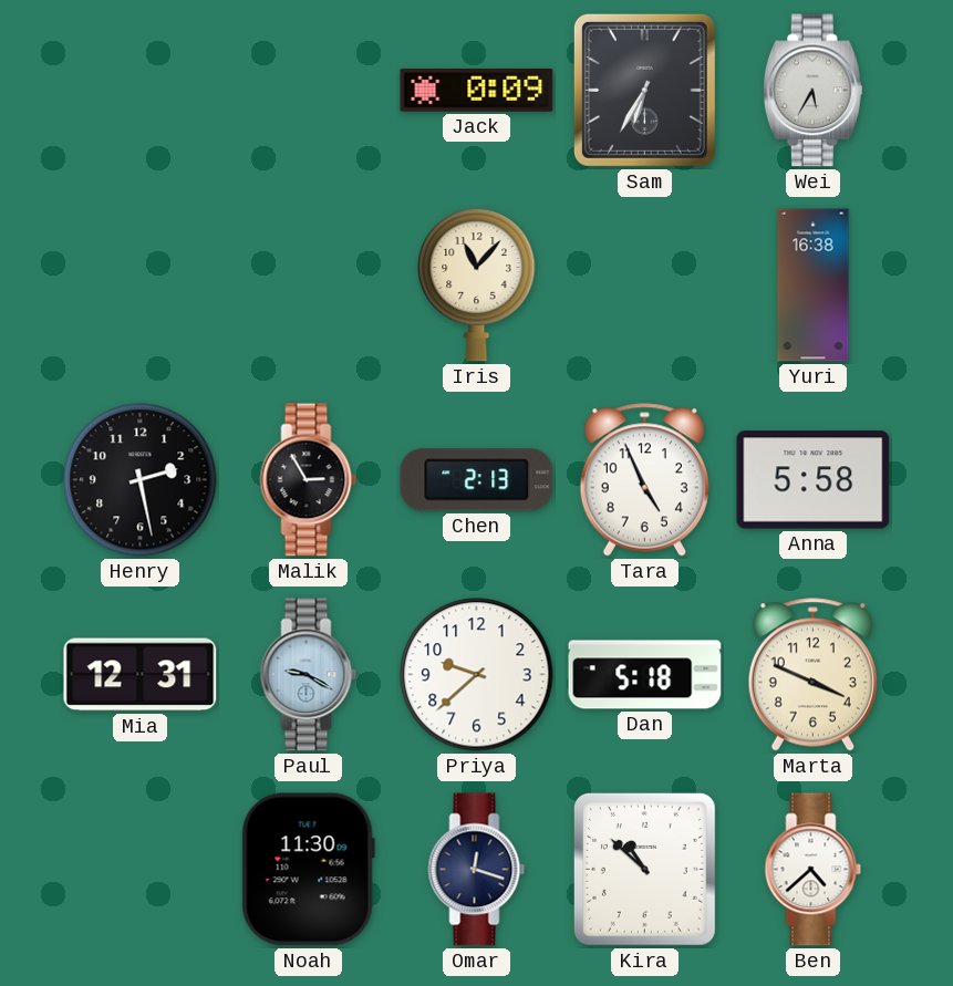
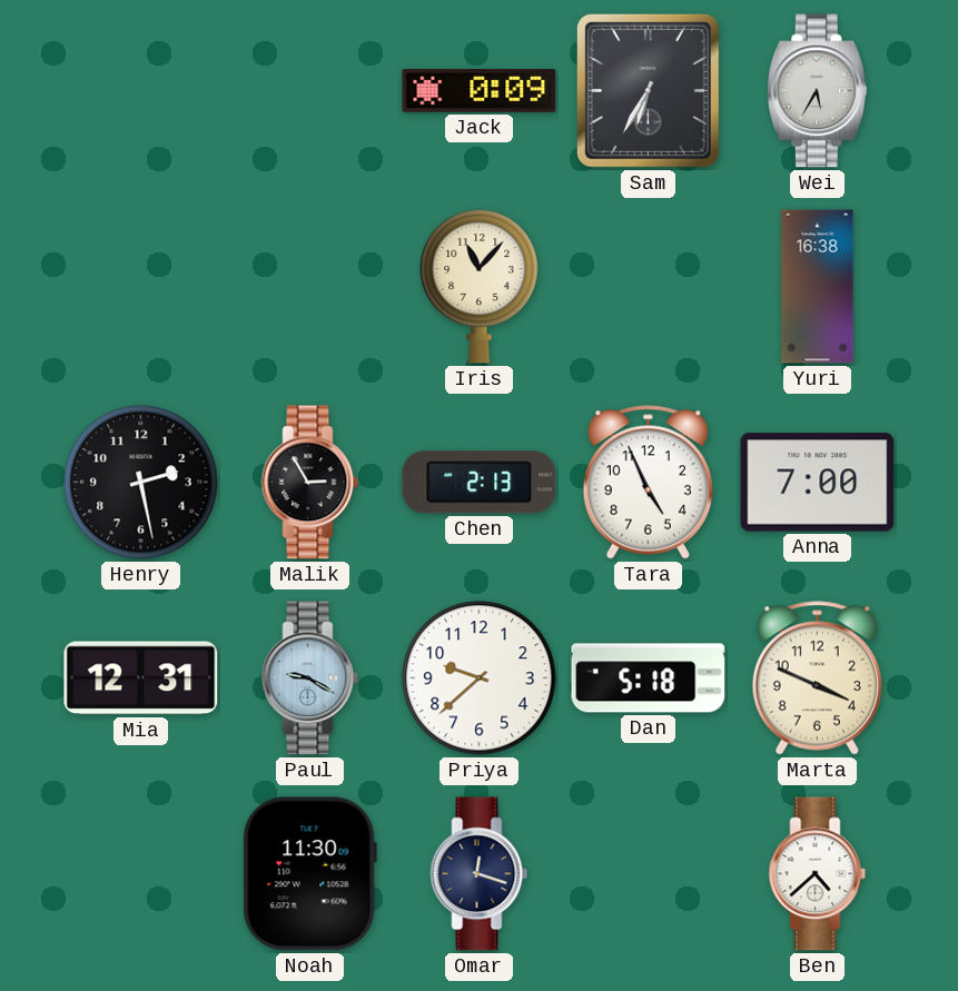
Anna: 5:58 -> 7:00 (818, 483)
Kira: 10:52 -> none (644, 869)
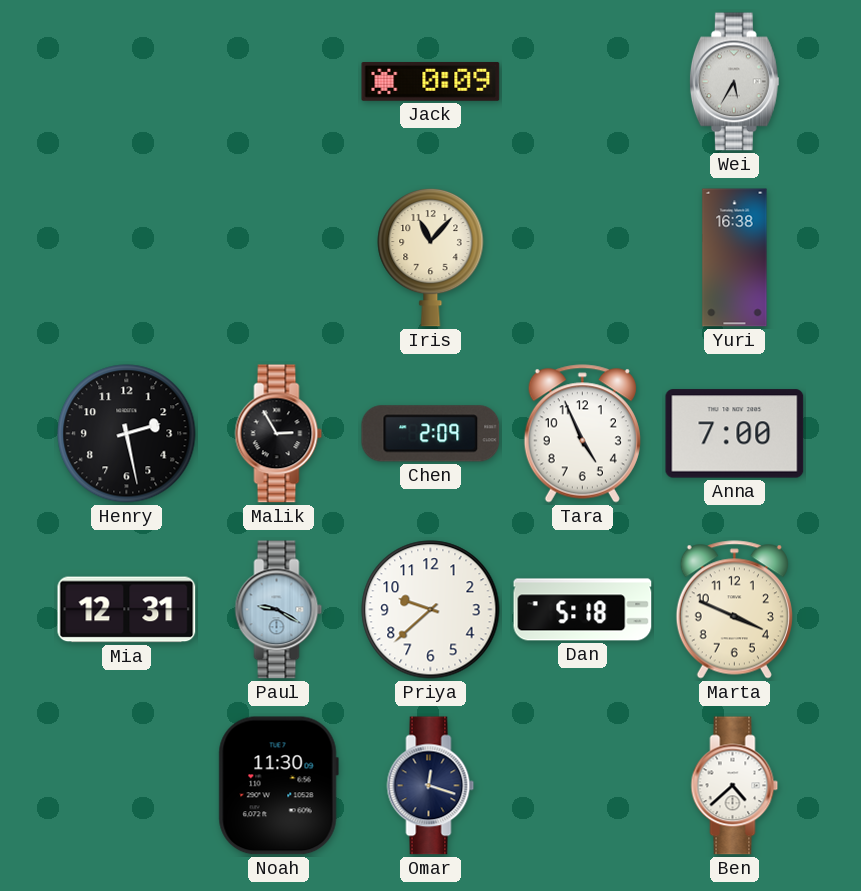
Sam: 6:35 -> none (648, 90)
Chen: 2:13 -> 2:09 (431, 434)
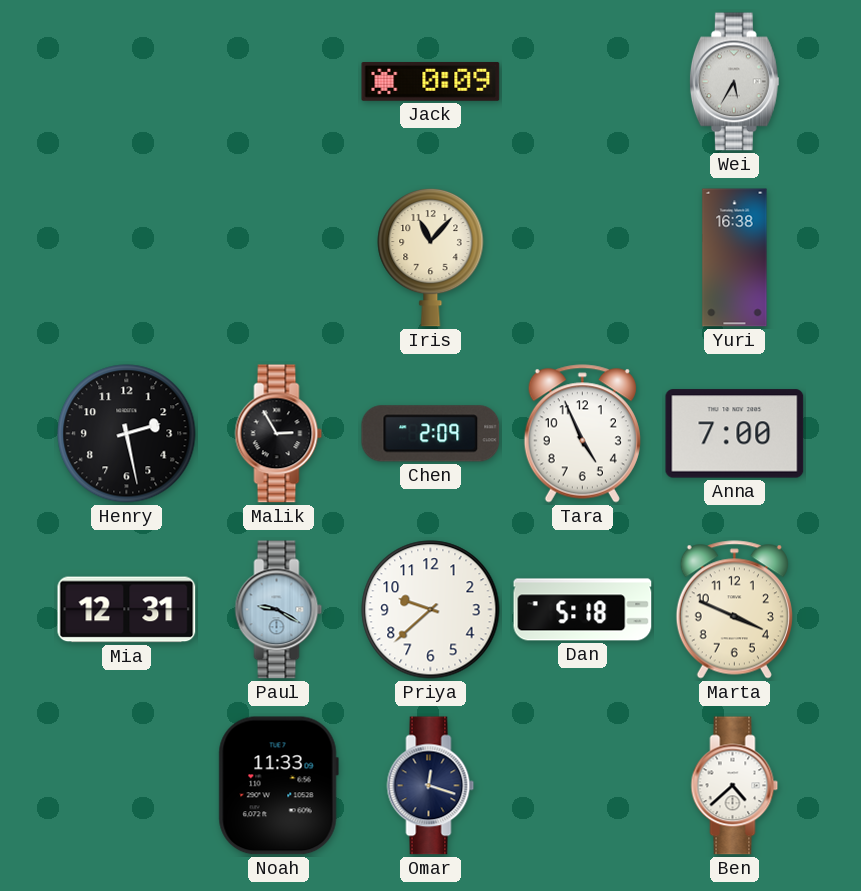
Noah: 11:30 -> 11:33 (278, 786)
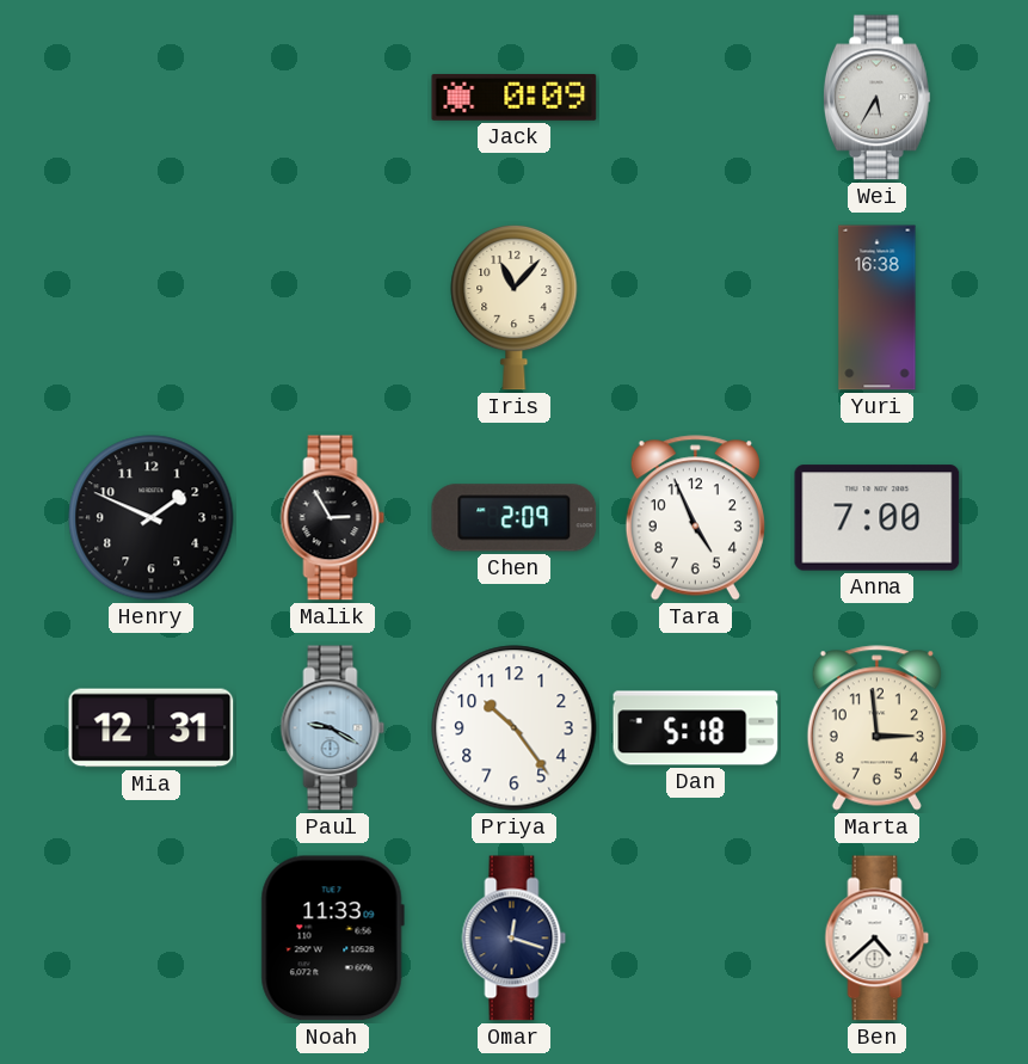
Henry: 2:28 -> 1:49 (152, 518)
Priya: 9:38 -> 10:24 (515, 728)
Marta: 3:49 -> 2:59 (876, 728)
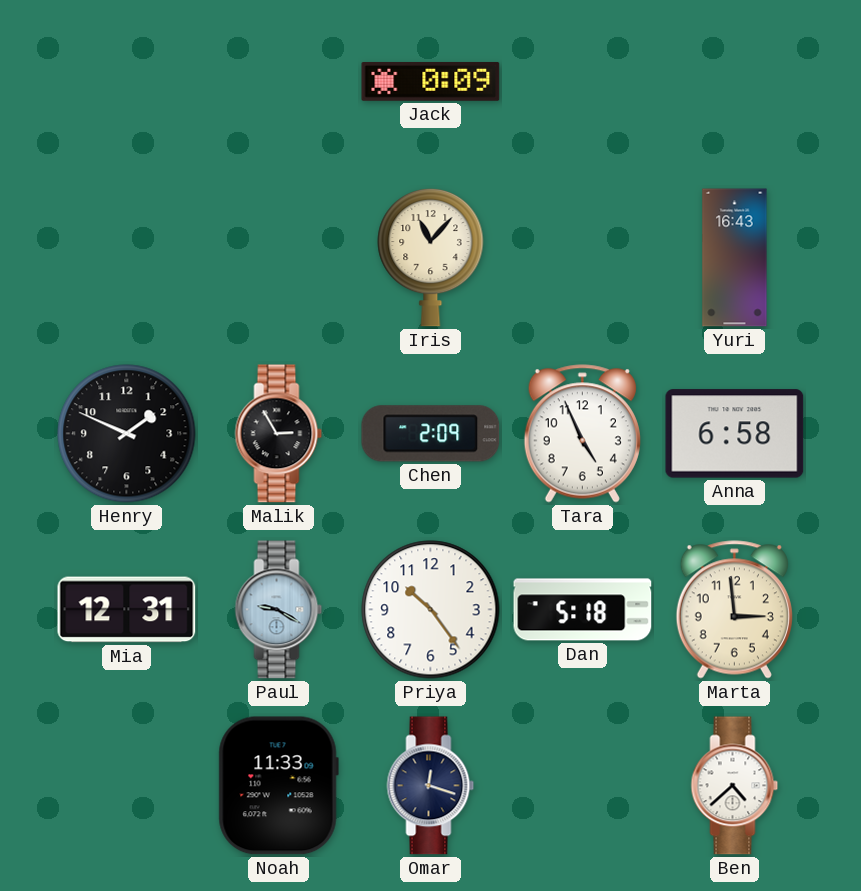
Wei: 5:35 -> none (876, 98)
Yuri: 16:38 -> 16:43 (735, 258)
Anna: 7:00 -> 6:58 (735, 434)
